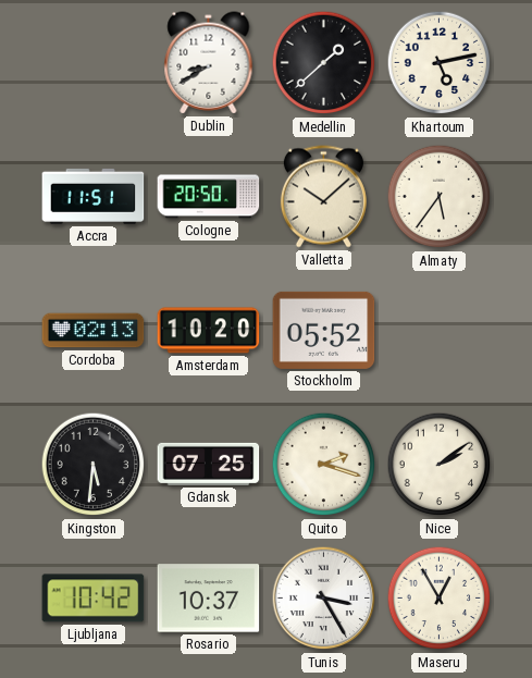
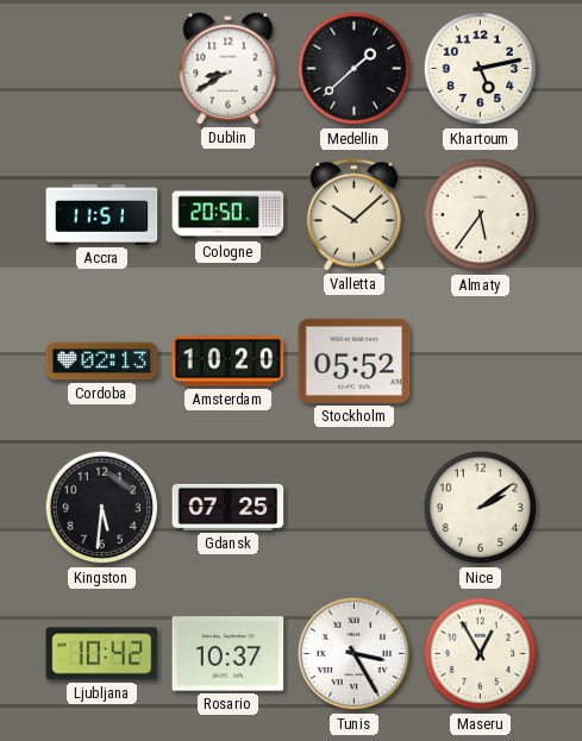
Quito: 2:18 -> none (324, 465)
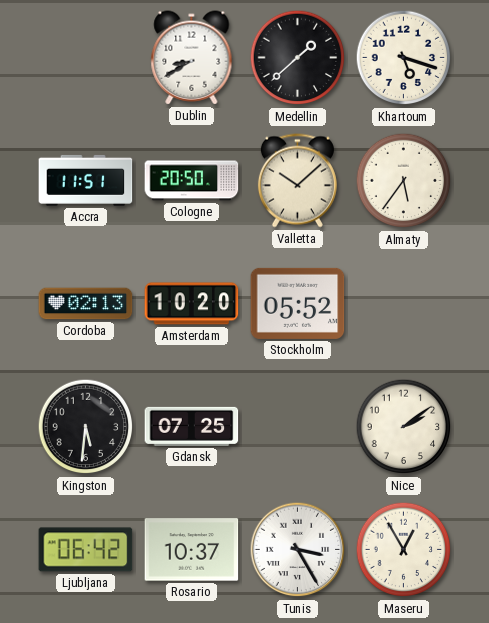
Khartoum: 5:13 -> 5:18 (404, 58)
Ljubljana: 10:42 -> 06:42 (86, 550)
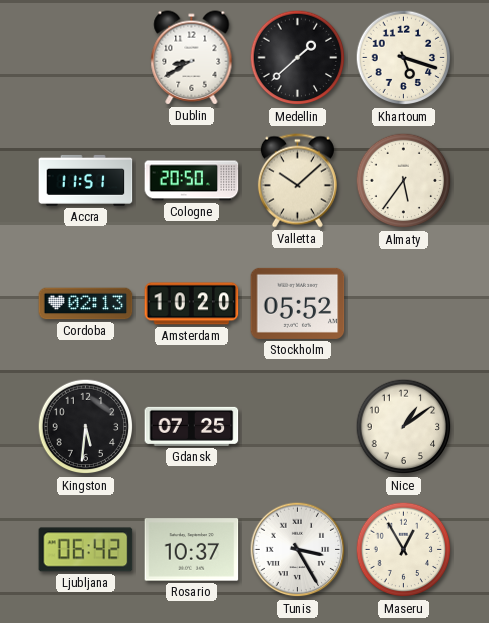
Nice: 2:09 -> 1:09 (404, 427)
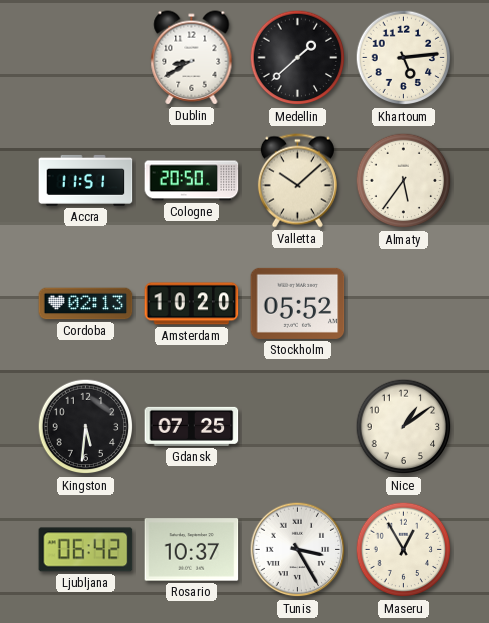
Khartoum: 5:18 -> 5:14 (404, 58)
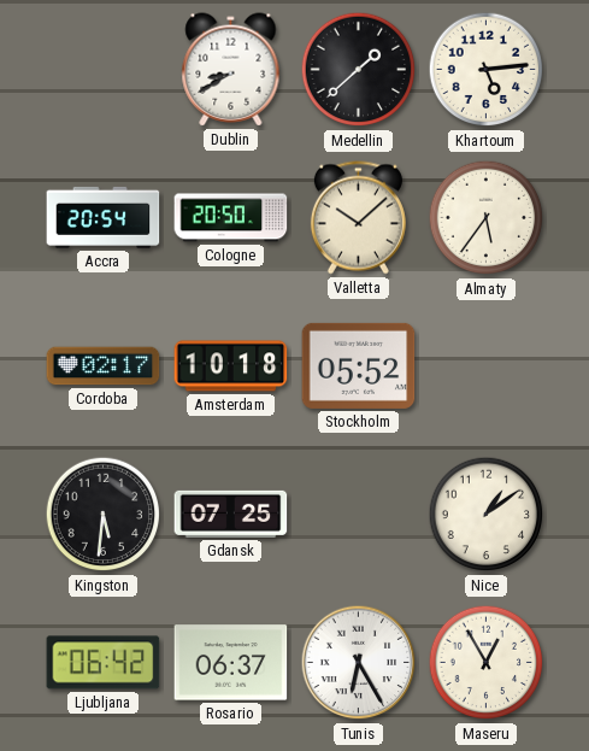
Accra: 11:51 -> 20:54 (104, 217)
Cordoba: 02:13 -> 02:17 (104, 366)
Amsterdam: 10:20 -> 10:18 (231, 366)
Rosario: 10:37 -> 06:37 (231, 663)
Tunis: 3:25 -> 6:25 (359, 663)
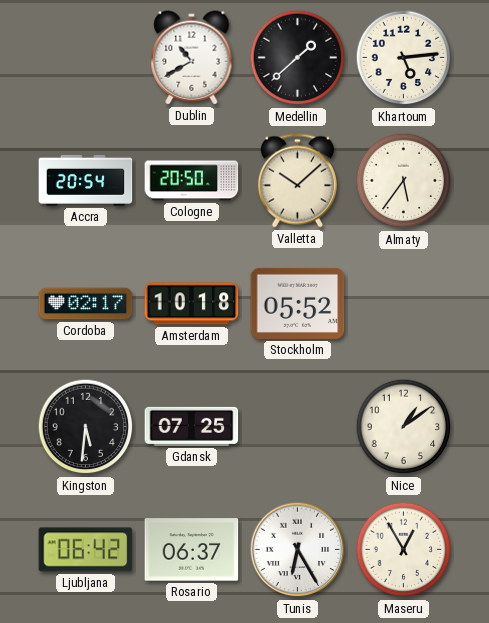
Dublin: 8:40 -> 10:40 (192, 58)
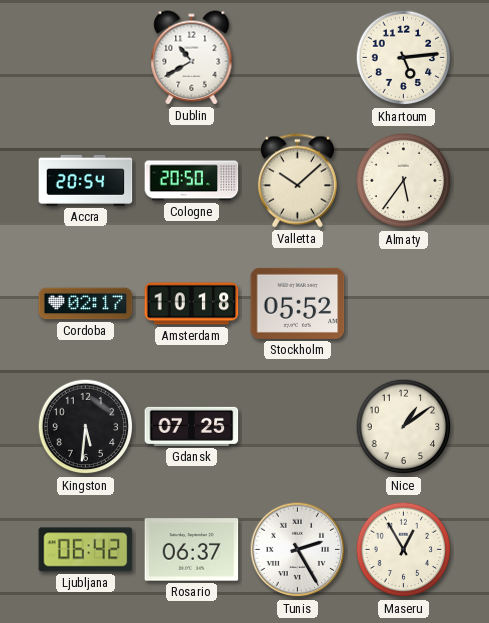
Medellin: 1:38 -> none (298, 58)
Tunis: 6:25 -> 2:25 (298, 550)
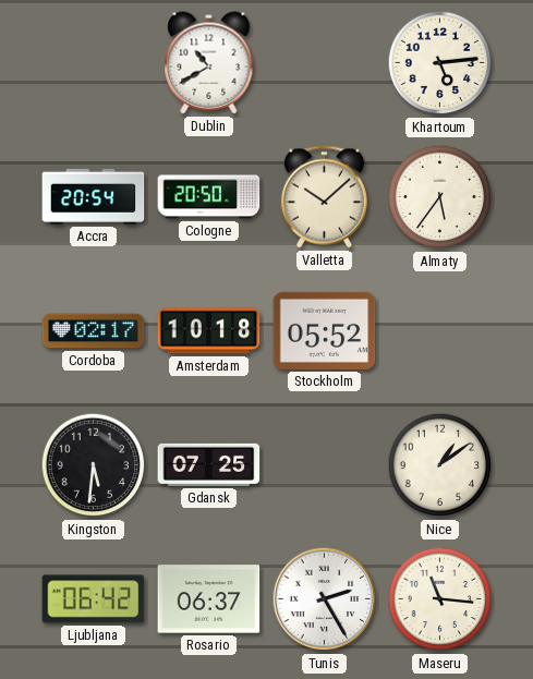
Maseru: 12:55 -> 11:16 (440, 599)
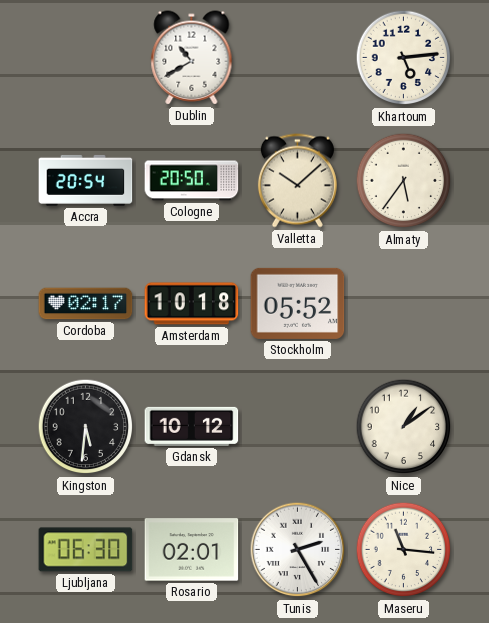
Gdansk: 07:25 -> 10:12 (192, 426)
Ljubljana: 06:42 -> 06:30 (86, 550)
Rosario: 06:37 -> 02:01 (192, 550)
